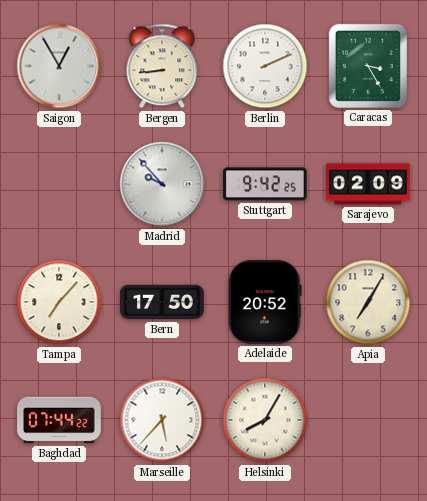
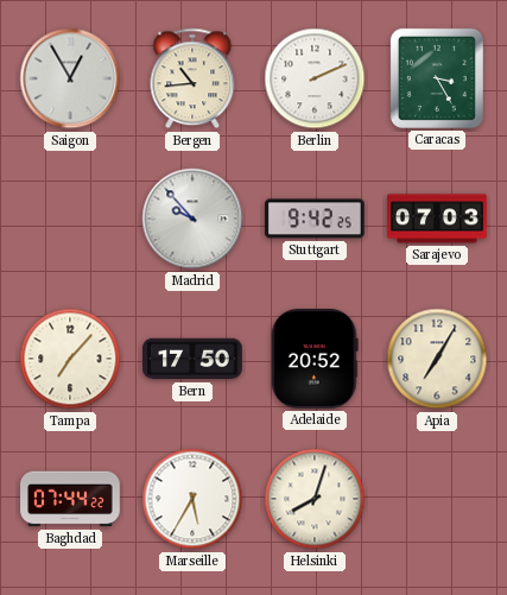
Bergen: 8:44 -> 10:44 (192, 78)
Sarajevo: 02:09 -> 07:03 (437, 219)
Marseille: 5:37 -> 5:35 (192, 499)
Helsinki: 8:05 -> 8:03 (315, 499)
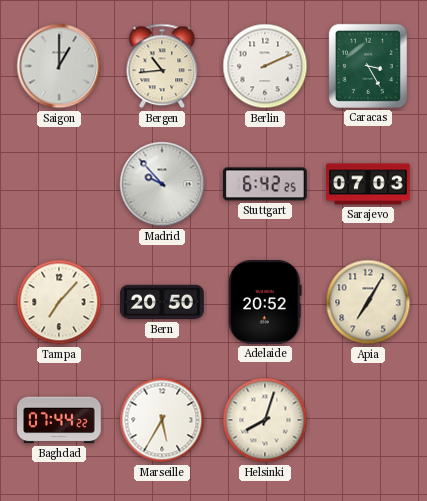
Saigon: 12:55 -> 1:00 (59, 66)
Stuttgart: 9:42 -> 6:42 (266, 184)
Bern: 17:50 -> 20:50 (162, 302)
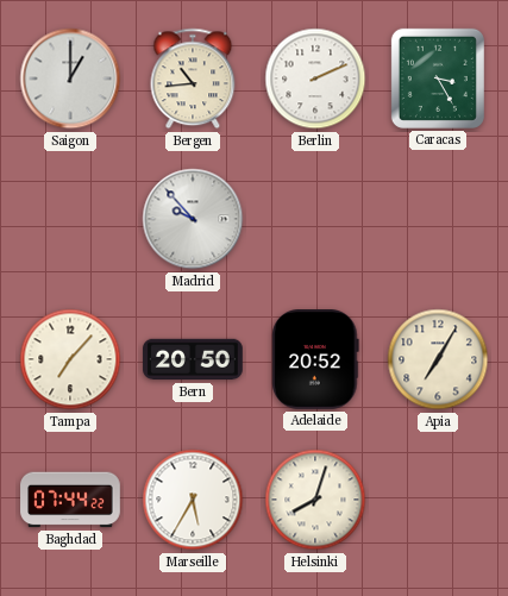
Stuttgart: 6:42 -> none (266, 184)
Sarajevo: 07:03 -> none (368, 184)
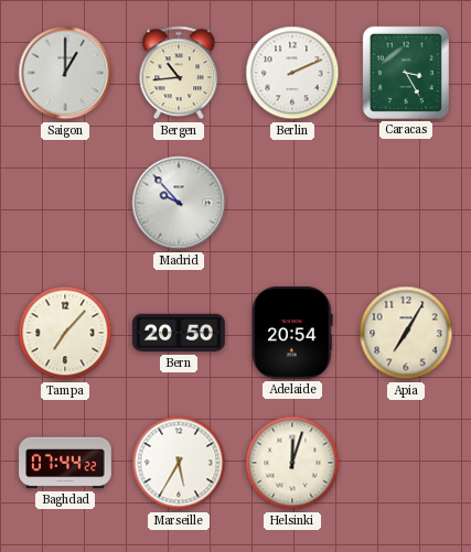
Adelaide: 20:52 -> 20:54 (292, 334)
Helsinki: 8:03 -> 12:03 (292, 463)
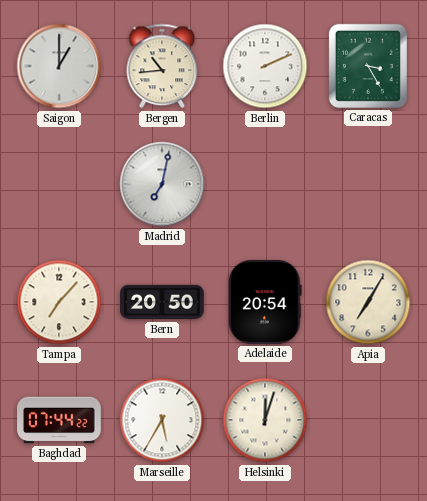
Madrid: 9:53 -> 7:02 (162, 184)
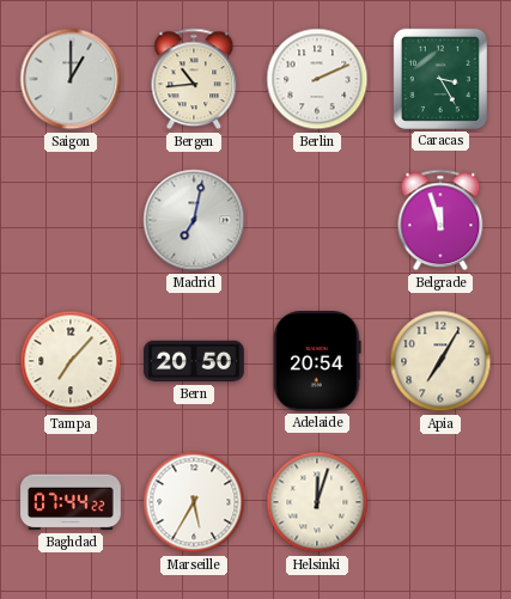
Belgrade: none -> 11:57 (440, 220)
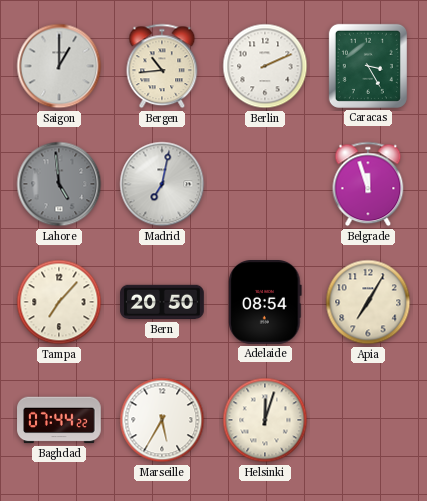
Lahore: none -> 4:59 (59, 184)
Adelaide: 20:54 -> 08:54 (265, 303)
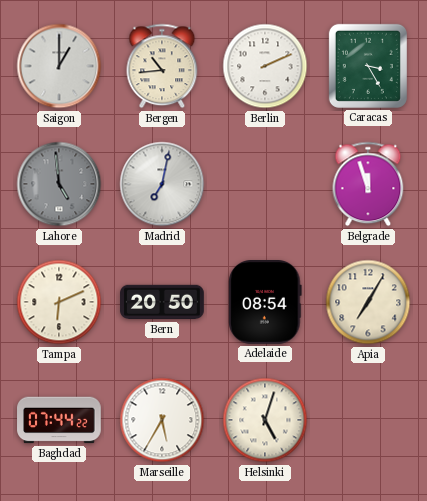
Tampa: 7:07 -> 6:11 (59, 302)
Helsinki: 12:03 -> 5:03 (265, 420)
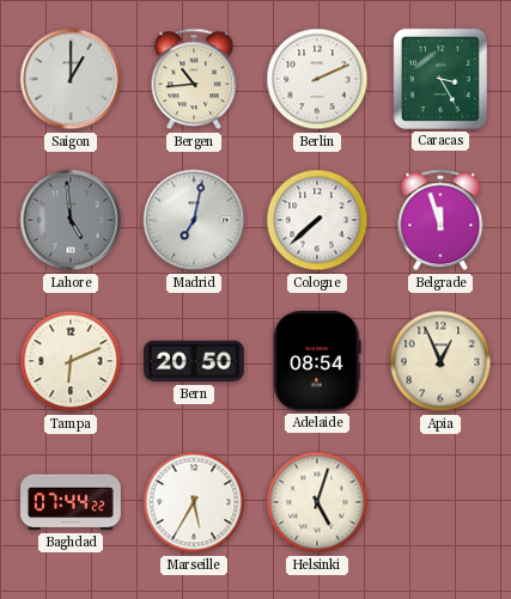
Cologne: none -> 7:38 (317, 220)
Apia: 7:05 -> 12:56 (440, 361)
